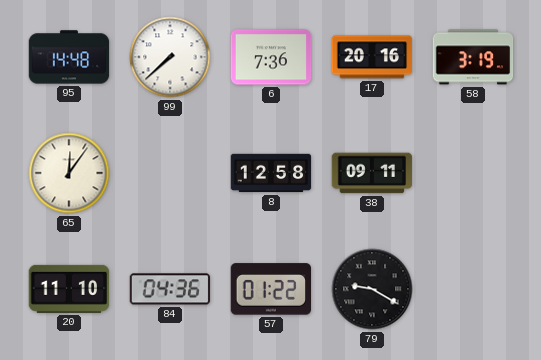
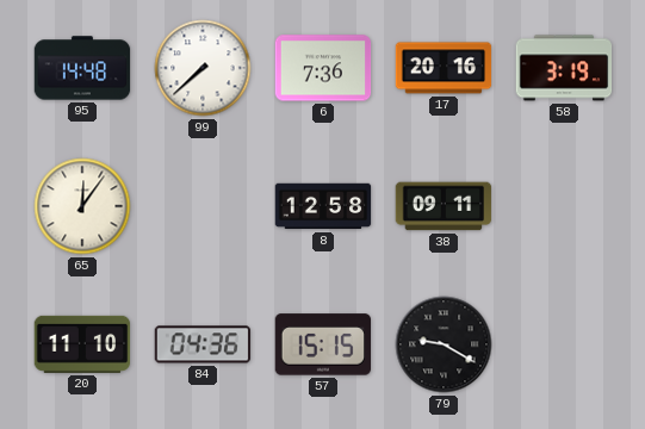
57: 01:22 -> 15:15 (322, 344)
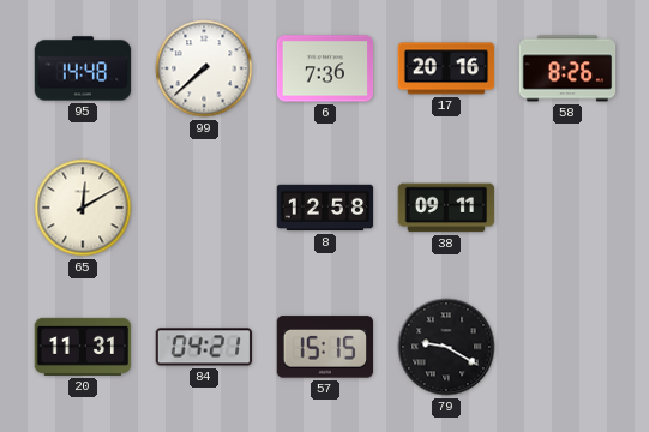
58: 3:19 -> 8:26 (567, 68)
65: 12:06 -> 12:10 (83, 208)
20: 11:10 -> 11:31 (83, 347)
84: 04:36 -> 04:21 (204, 347)
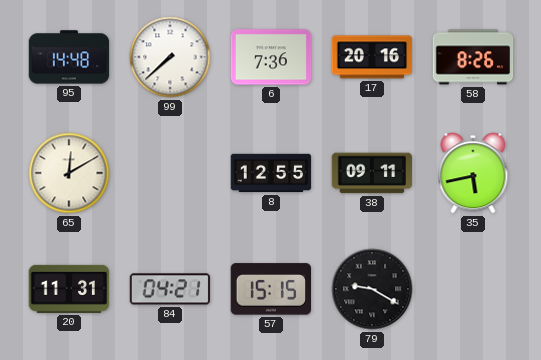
8: 12:58 -> 12:55 (271, 173)
35: none -> 5:43 (473, 173)
